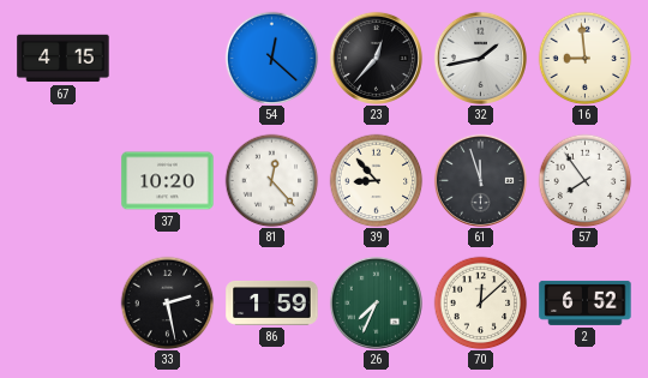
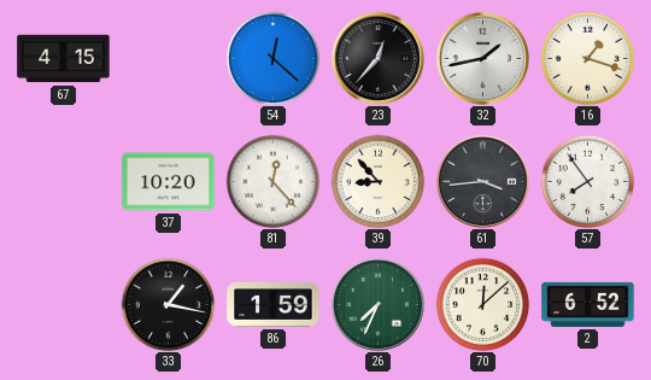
16: 8:59 -> 1:18 (587, 58)
61: 11:57 -> 3:44 (482, 181)
33: 2:28 -> 1:17 (168, 304)
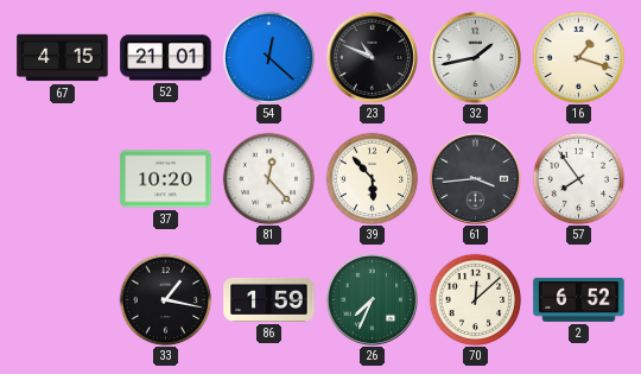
52: none -> 21:01 (166, 58)
23: 12:37 -> 10:49 (372, 57)
39: 8:53 -> 5:53 (372, 178)
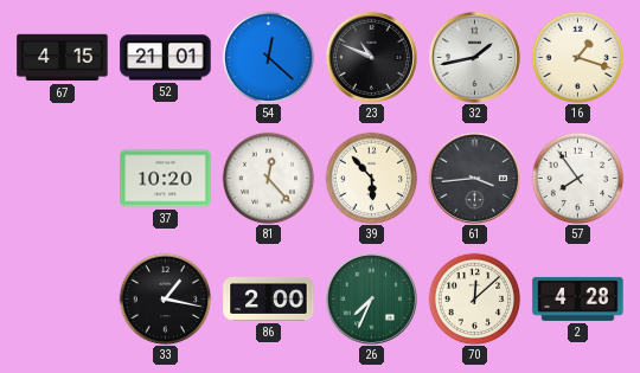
86: 1:59 -> 2:00 (269, 298)
2: 6:52 -> 4:28 (578, 298)
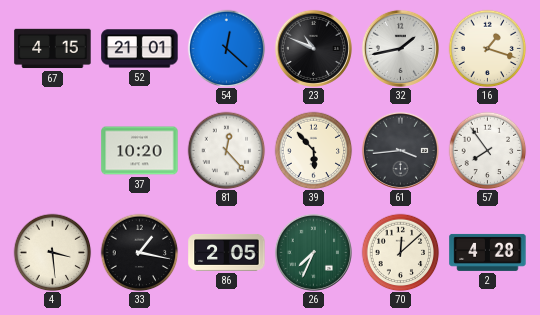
4: none -> 3:29 (52, 252)
86: 2:00 -> 2:05 (227, 252)
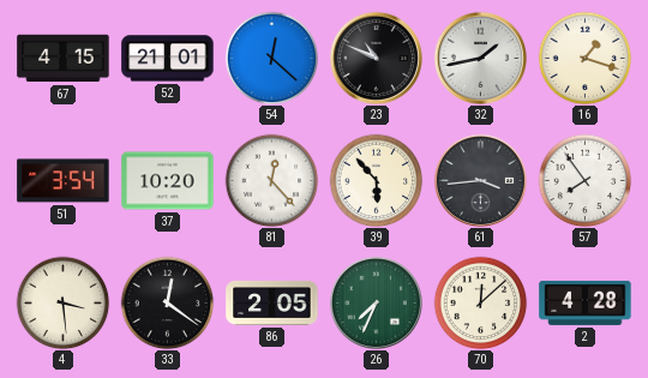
51: none -> 3:54 (64, 181)
33: 1:17 -> 12:21 (167, 302)
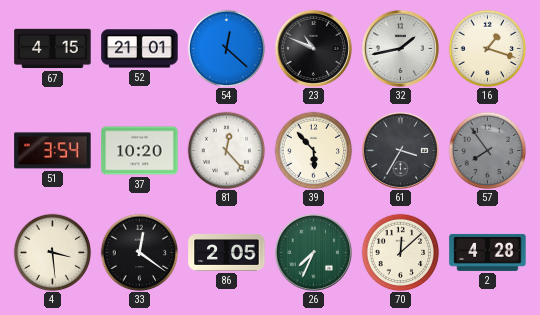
61: 3:44 -> 3:35 (400, 150)
57 dial: white -> grey (487, 150)
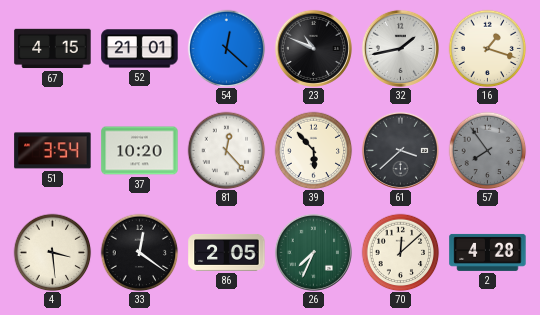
61: 3:35 -> 3:38 (400, 150)
